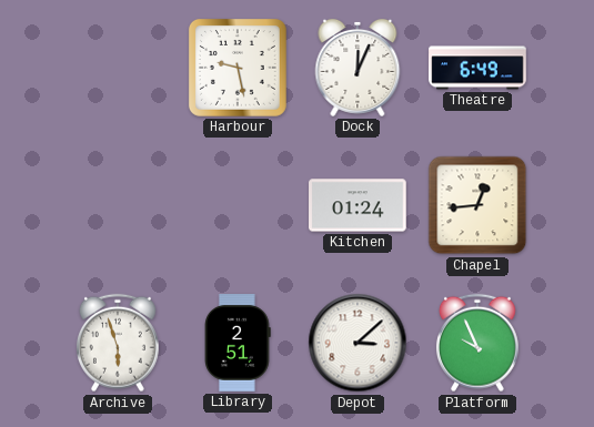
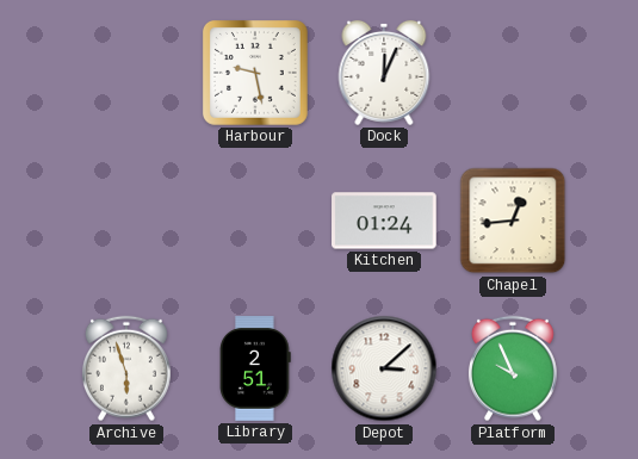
Theatre: 6:49 -> none (477, 68)
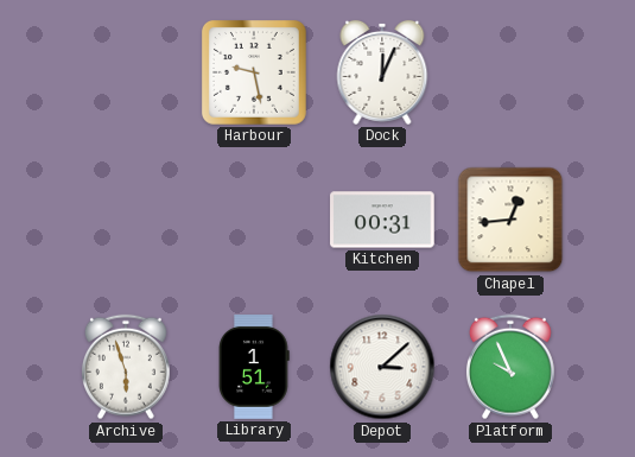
Kitchen: 01:24 -> 00:31 (382, 220)
Library: 2:51 -> 1:51 (254, 367)
